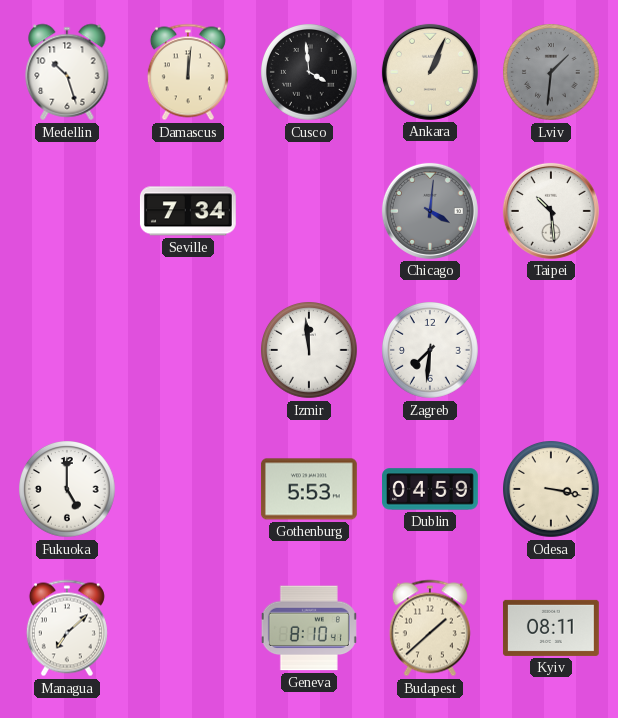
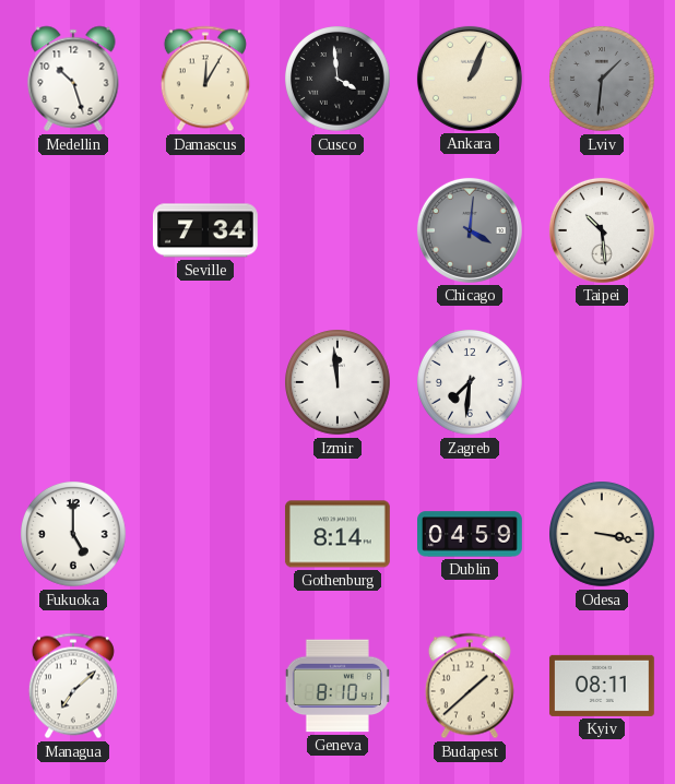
Damascus: 12:01 -> 12:05 (205, 79)
Gothenburg: 5:53 -> 8:14 (337, 534)
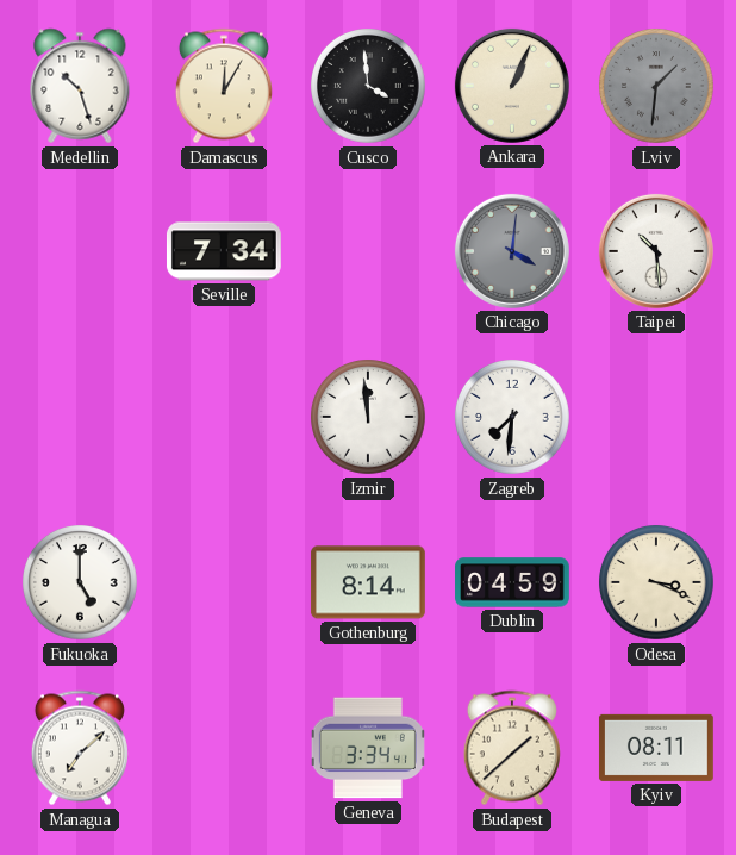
Odesa: 3:17 -> 3:19 (657, 583)
Geneva: 8:10 -> 3:34 (368, 748)
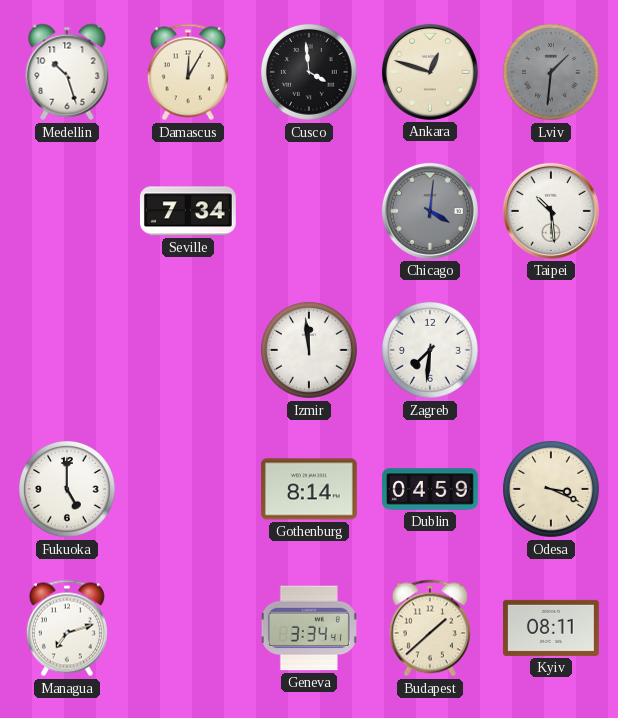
Ankara: 1:04 -> 12:48 (430, 72)
Managua: 7:08 -> 7:12 (67, 628)
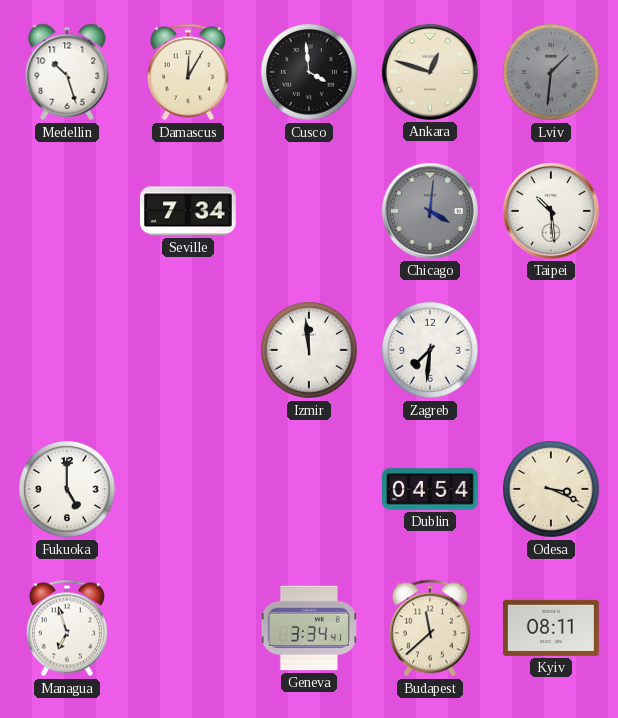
Gothenburg: 8:14 -> none (309, 489)
Dublin: 04:59 -> 04:54 (431, 489)
Managua: 7:12 -> 6:57 (67, 628)
Budapest: 1:38 -> 11:38 (430, 628)
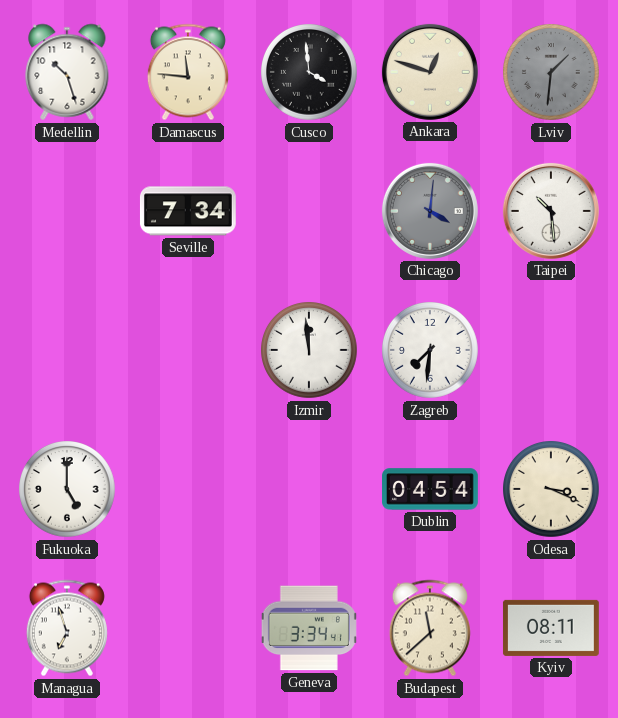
Damascus: 12:05 -> 11:46 (188, 72)
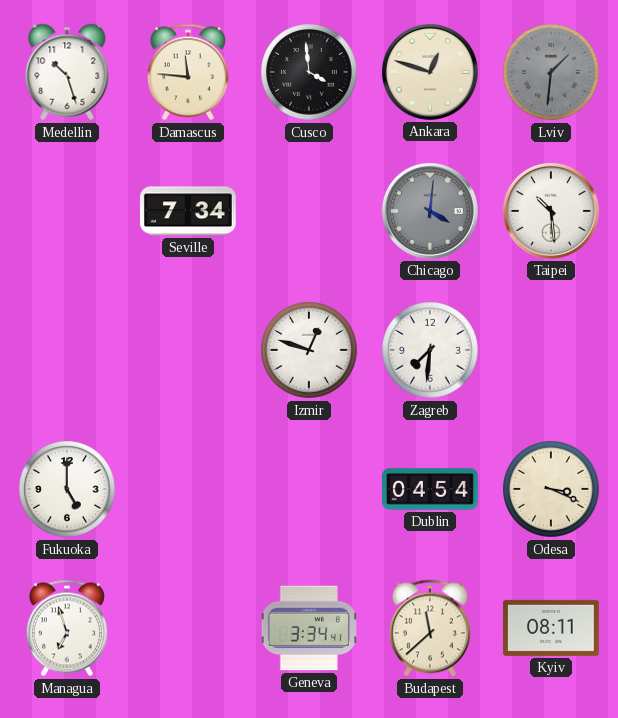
Izmir: 11:59 -> 12:48 (310, 351)
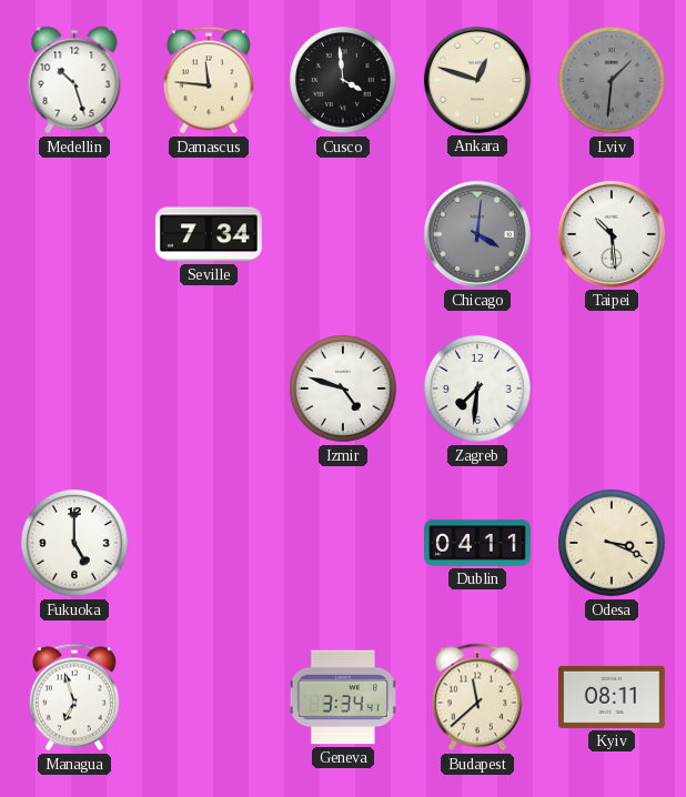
Izmir: 12:48 -> 4:48 (344, 390)
Dublin: 04:54 -> 04:11 (478, 543)
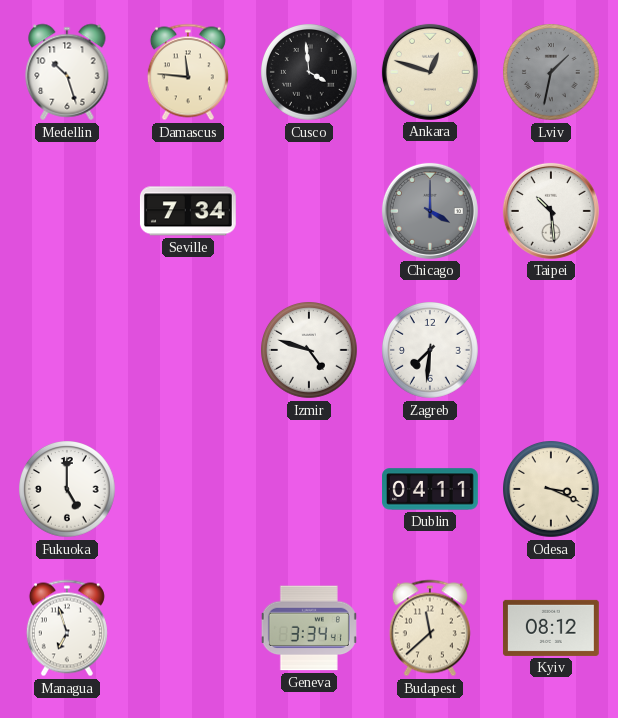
Lviv: 1:31 -> 1:32 (552, 73)
Chicago: 4:01 -> 4:00 (430, 211)
Kyiv: 08:11 -> 08:12 (551, 628)
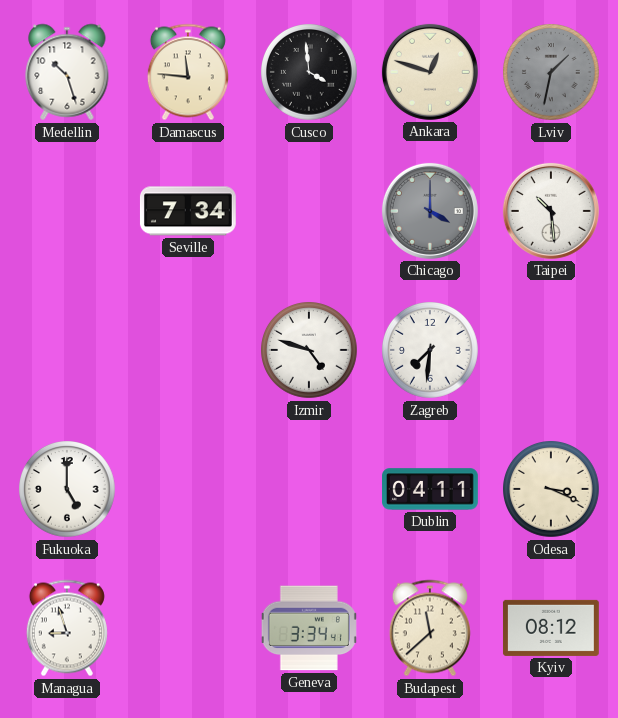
Managua: 6:57 -> 8:57 (67, 628)
